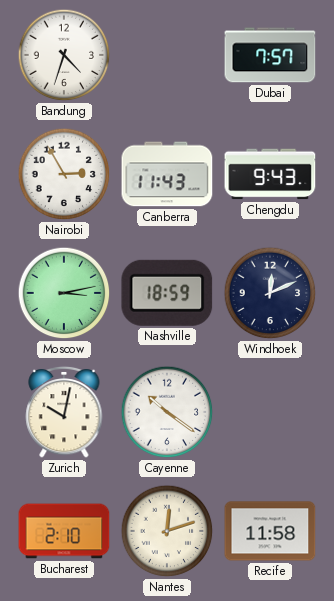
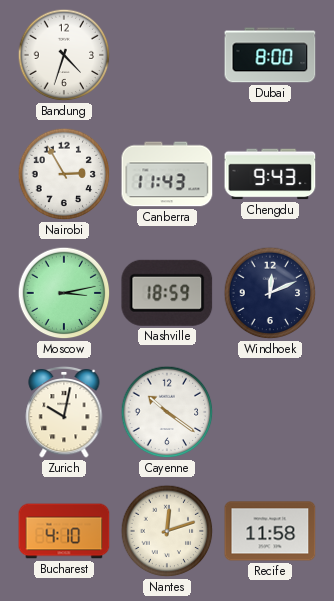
Dubai: 7:57 -> 8:00 (270, 55)
Bucharest: 2:10 -> 4:10 (64, 531)
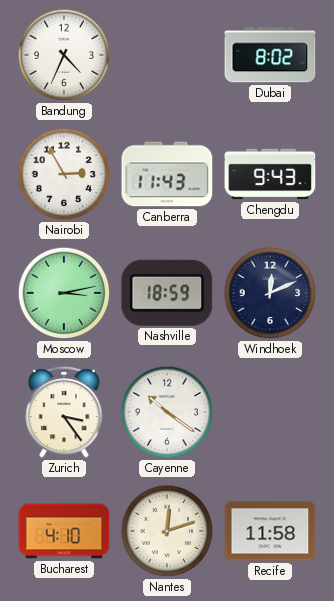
Bandung: 4:33 -> 4:34 (64, 55)
Dubai: 8:00 -> 8:02 (270, 55)
Zurich: 10:02 -> 3:24 (64, 412)
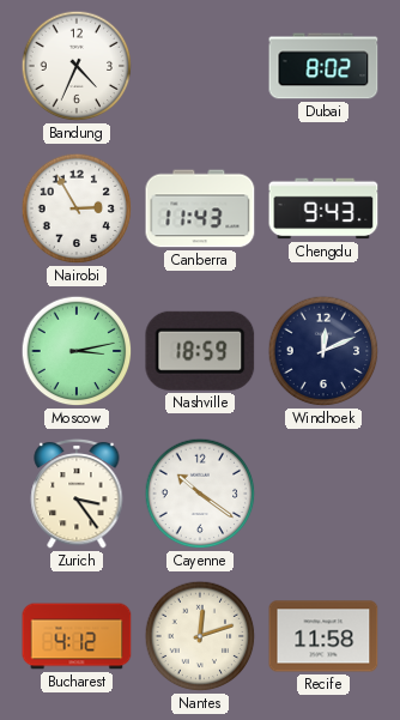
Bucharest: 4:10 -> 4:12 (77, 636)
